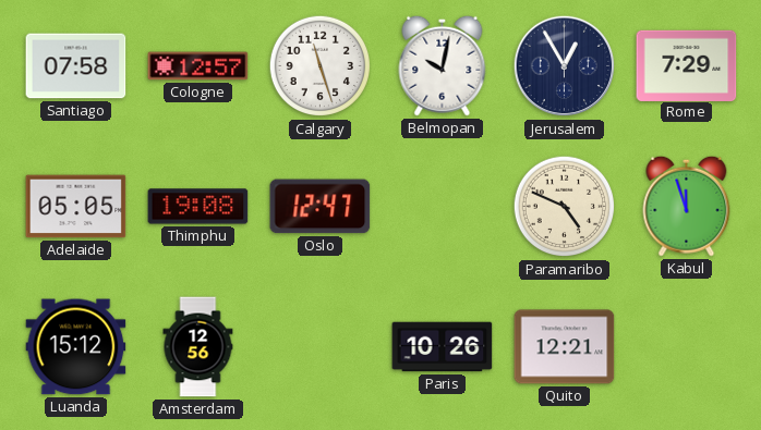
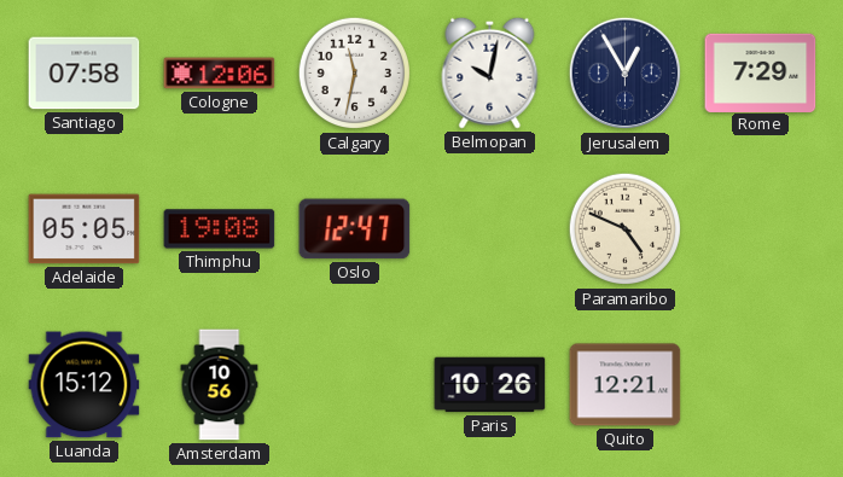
Cologne: 12:57 -> 12:06 (220, 74)
Calgary: 11:27 -> 11:32 (355, 74)
Kabul: 11:57 -> none (687, 206)
Amsterdam: 12:56 -> 10:56 (220, 385)
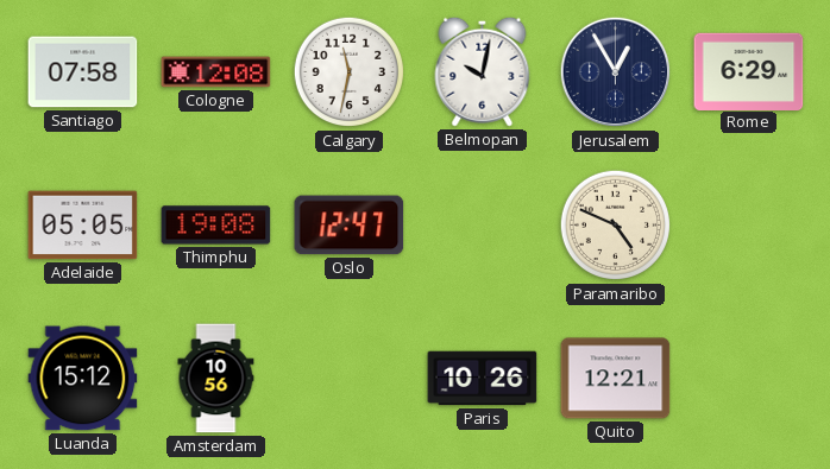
Cologne: 12:06 -> 12:08 (216, 72)
Rome: 7:29 -> 6:29 (749, 71)
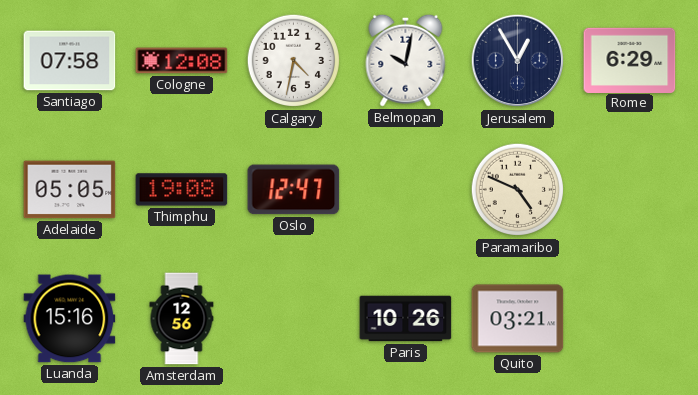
Calgary: 11:32 -> 4:32 (294, 61)
Luanda: 15:12 -> 15:16 (70, 319)
Amsterdam: 10:56 -> 12:56 (182, 319)
Quito: 12:21 -> 03:21 (518, 319)
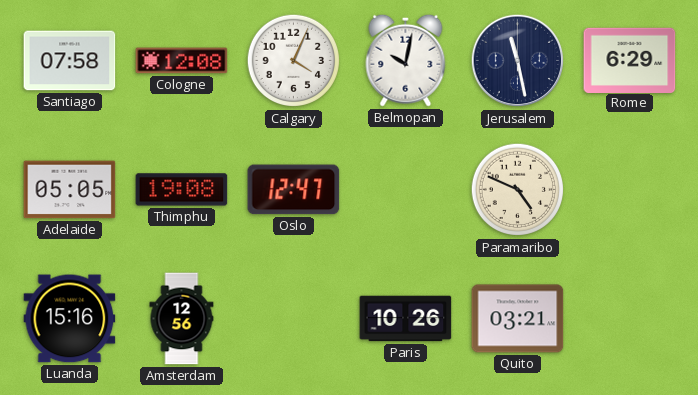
Calgary: 4:32 -> 4:04 (294, 61)
Jerusalem: 12:55 -> 11:28 (518, 61)
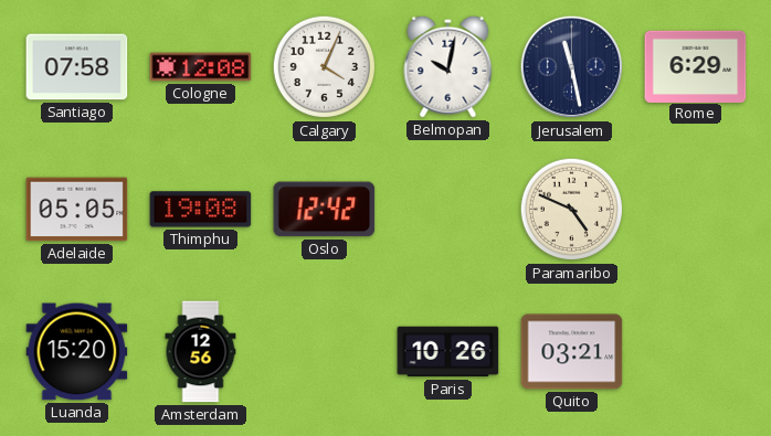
Oslo: 12:47 -> 12:42 (325, 210)
Luanda: 15:16 -> 15:20 (77, 352)
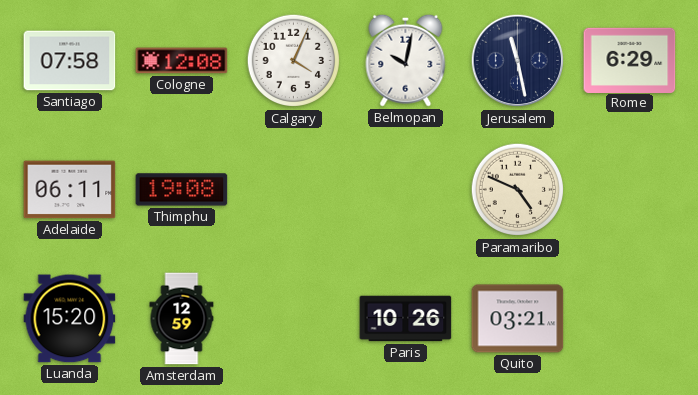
Adelaide: 05:05 -> 06:11 (70, 190)
Oslo: 12:42 -> none (325, 210)
Amsterdam: 12:56 -> 12:59 (182, 319)
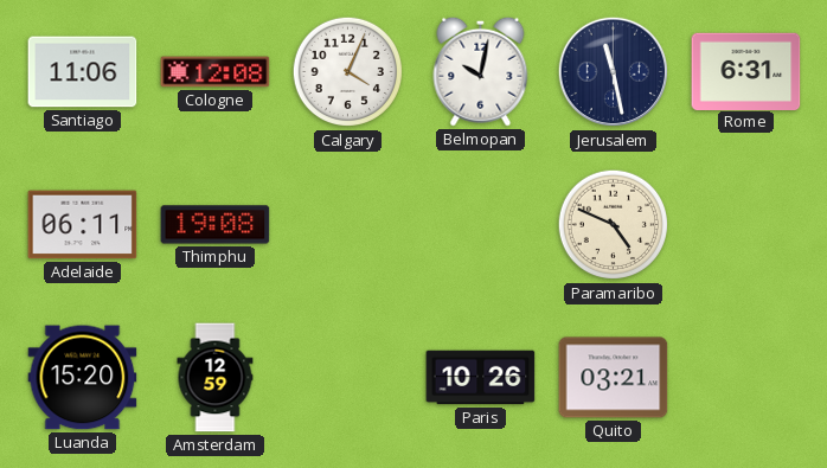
Santiago: 07:58 -> 11:06 (83, 72)
Rome: 6:29 -> 6:31 (746, 71)
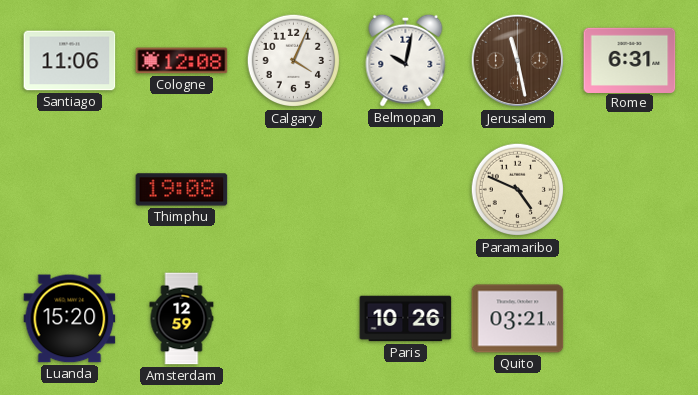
Jerusalem dial: navy -> brown (518, 61)
Adelaide: 06:11 -> none (83, 225)
